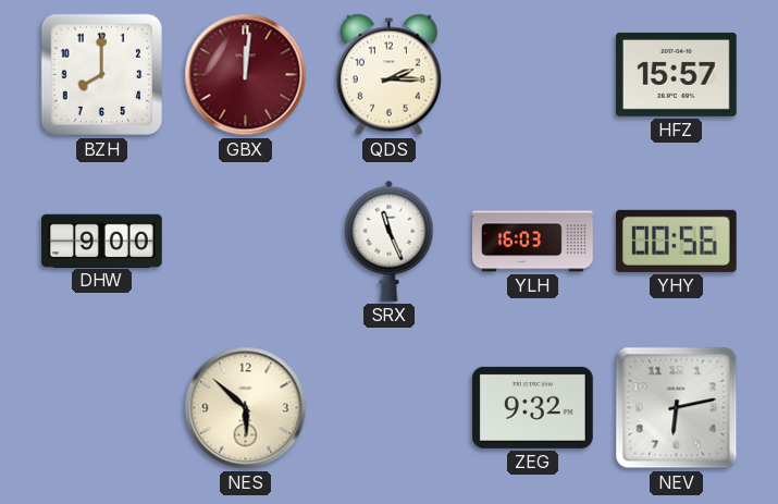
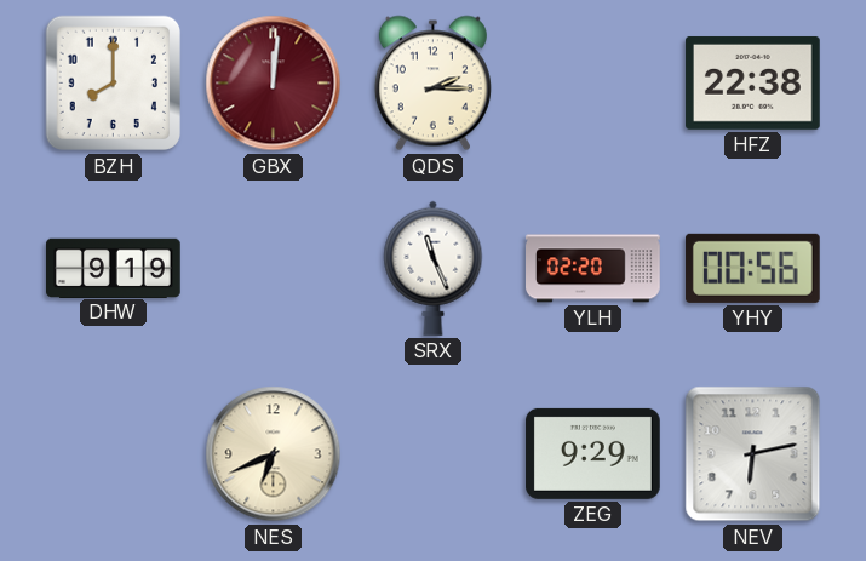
HFZ: 15:57 -> 22:38 (752, 82)
DHW: 9:00 -> 9:19 (114, 268)
YLH: 16:03 -> 02:20 (593, 269)
NES: 5:52 -> 6:41 (274, 454)
ZEG: 9:32 -> 9:29 (593, 453)
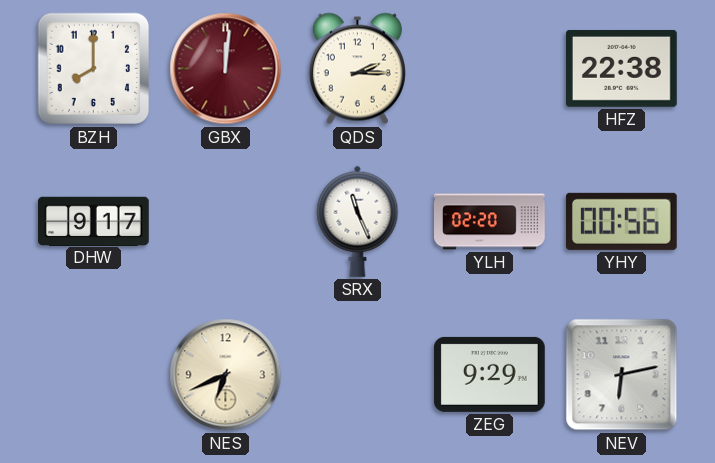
DHW: 9:19 -> 9:17 (94, 221)
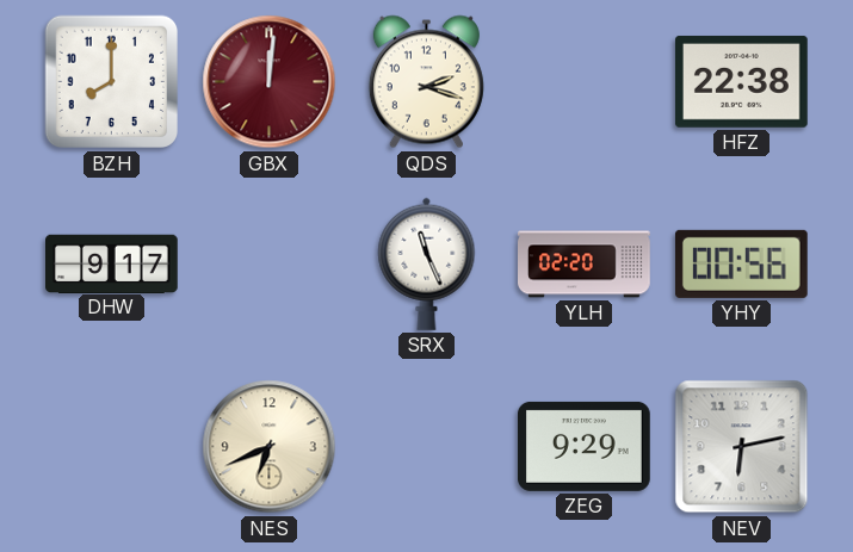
QDS: 2:15 -> 2:18 (426, 82)
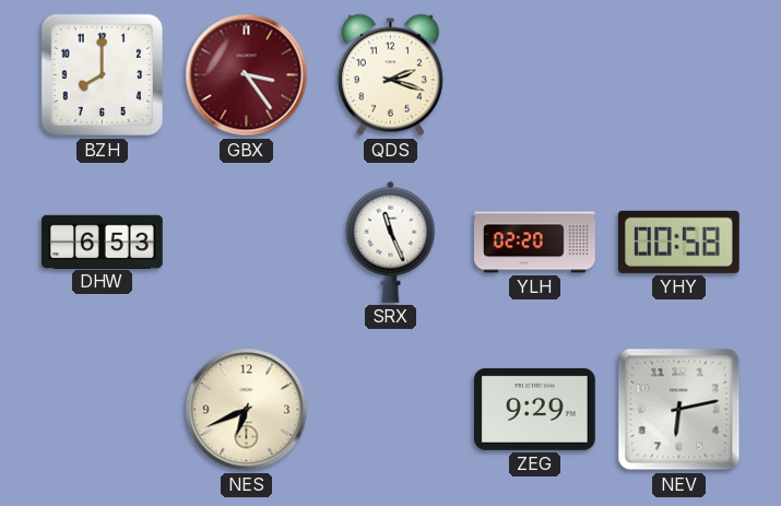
GBX: 12:01 -> 3:24 (247, 75)
HFZ: 22:38 -> none (741, 81)
DHW: 9:17 -> 6:53 (103, 242)
YHY: 00:56 -> 00:58 (678, 242)
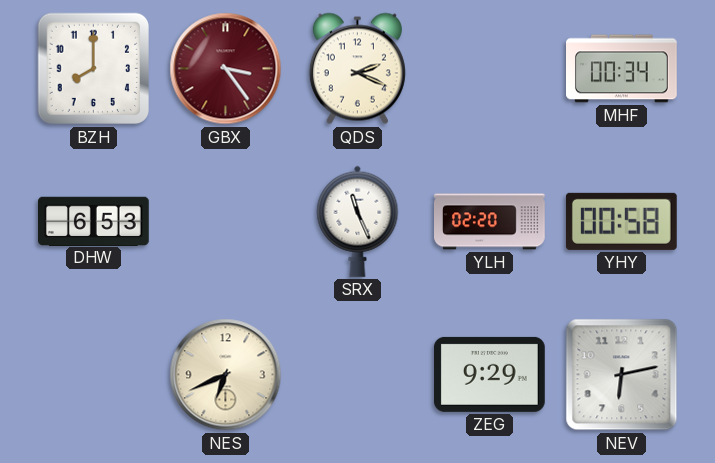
QDS: 2:18 -> 2:19 (357, 69)
MHF: none -> 00:34 (622, 69)
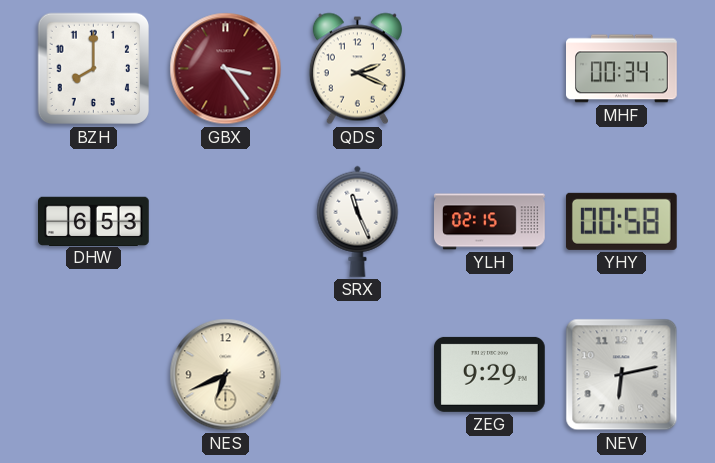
YLH: 02:20 -> 02:15 (490, 222)
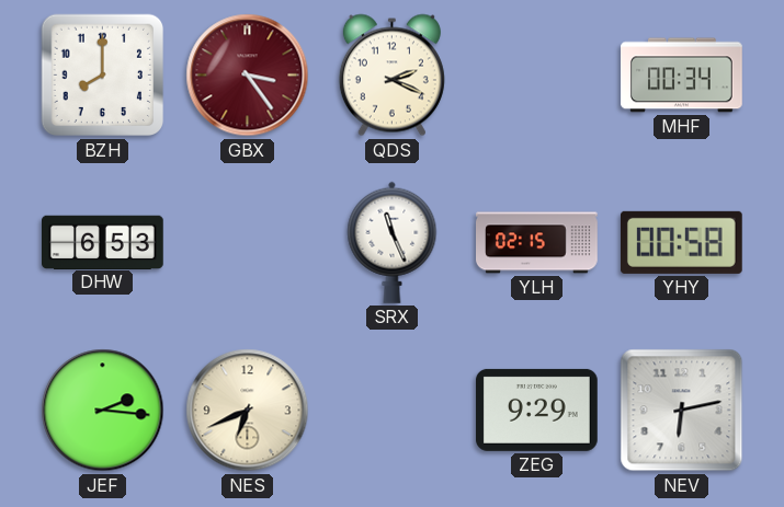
JEF: none -> 2:16 (103, 411)
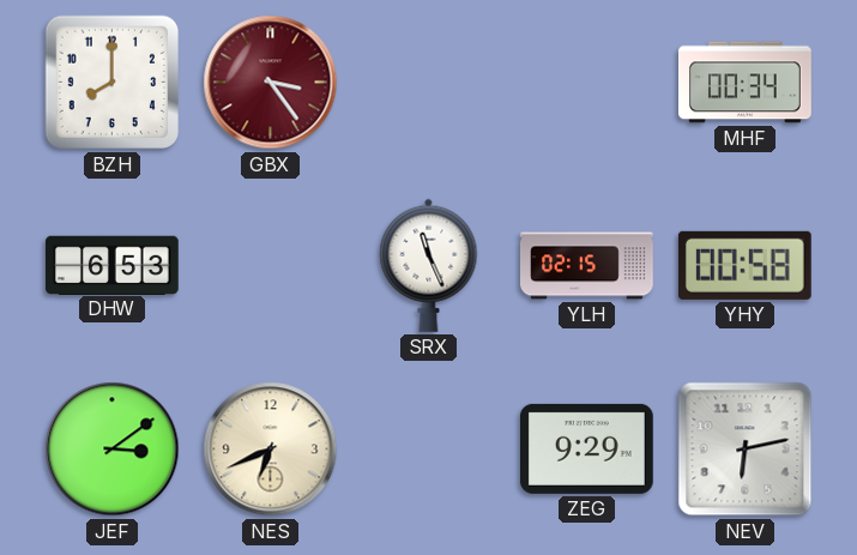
QDS: 2:19 -> none (391, 76)
JEF: 2:16 -> 3:09 (113, 450)
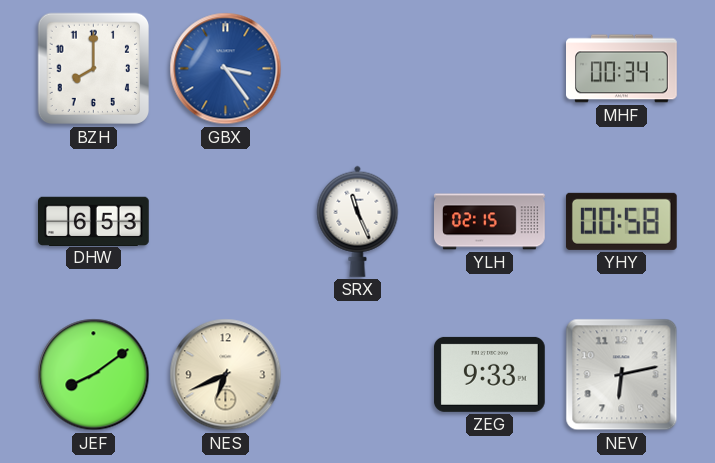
GBX dial: burgundy -> blue (226, 69)
JEF: 3:09 -> 8:09 (94, 375)
ZEG: 9:29 -> 9:33 (490, 374)
